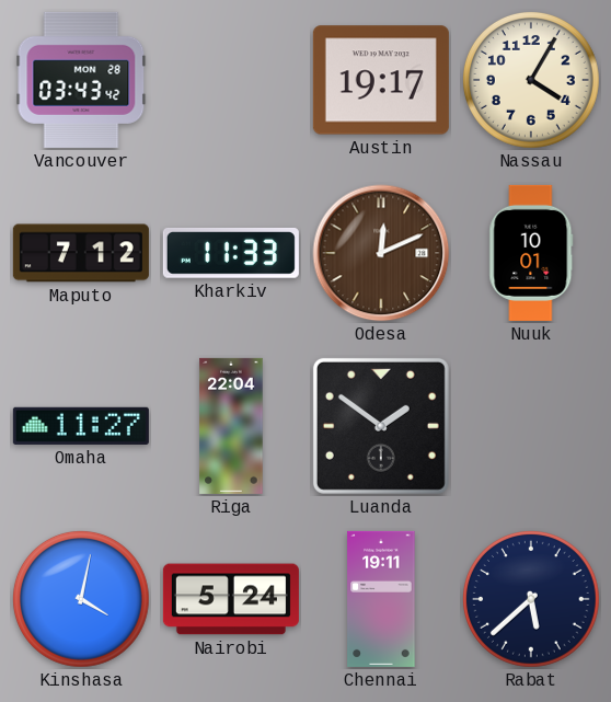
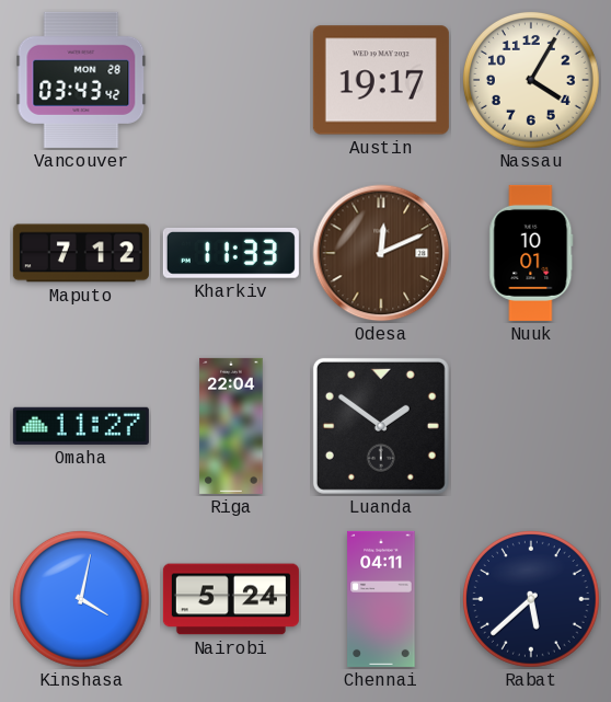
Chennai: 19:11 -> 04:11 (381, 599)
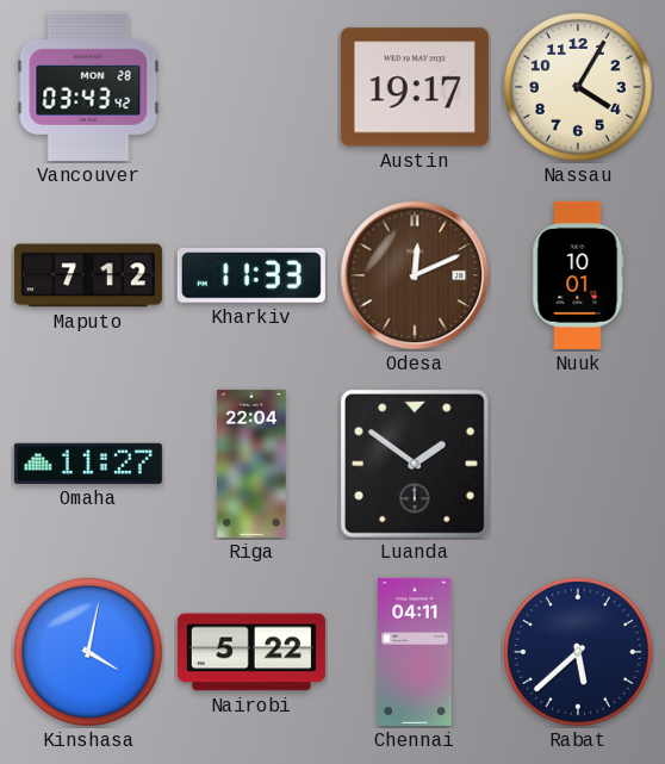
Nairobi: 5:24 -> 5:22 (251, 652)
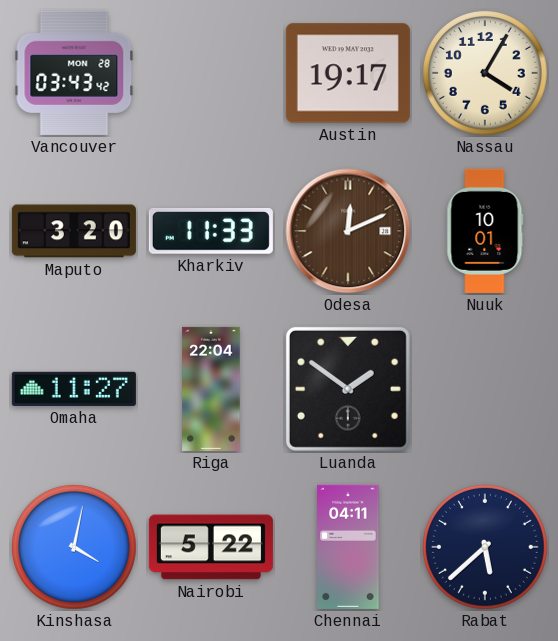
Maputo: 7:12 -> 3:20 (74, 231)
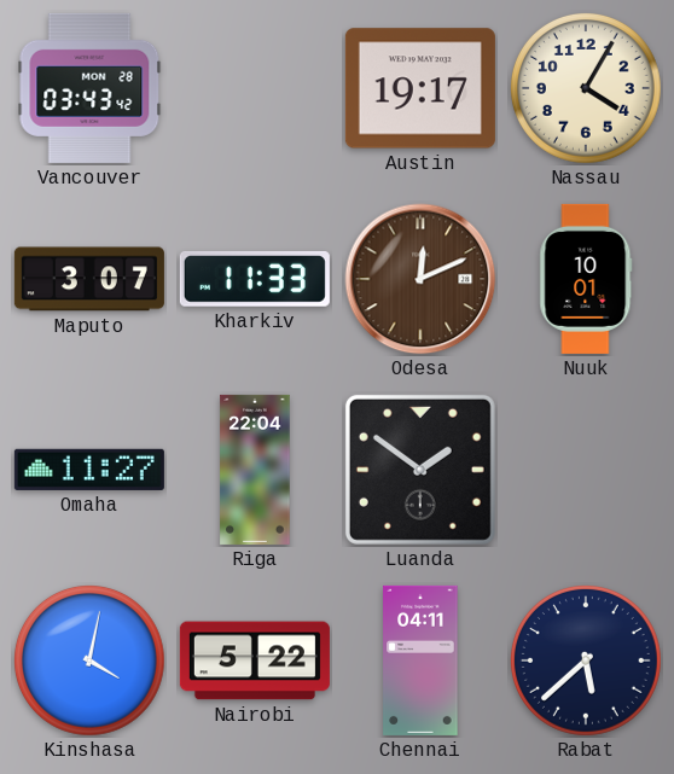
Maputo: 3:20 -> 3:07 (89, 279)
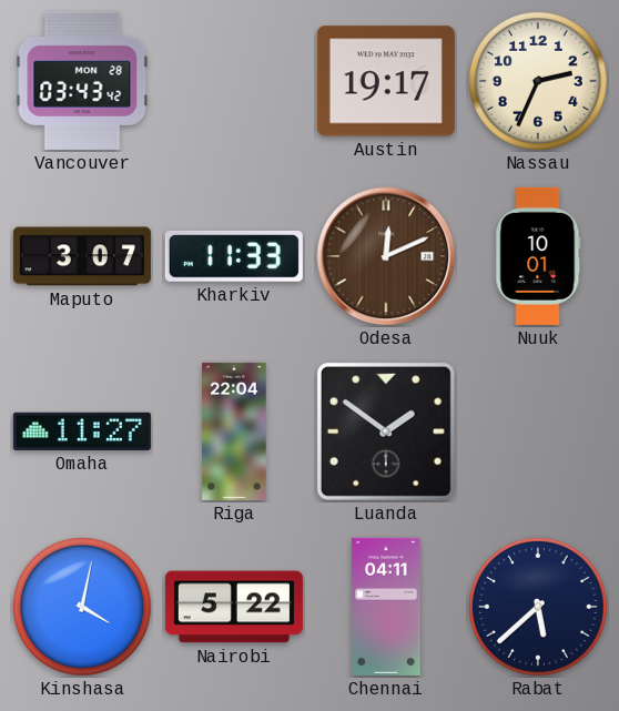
Nassau: 4:05 -> 2:34 (539, 82)
